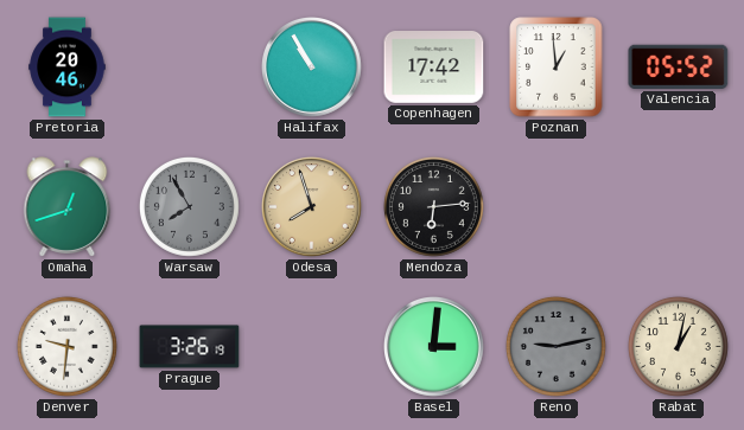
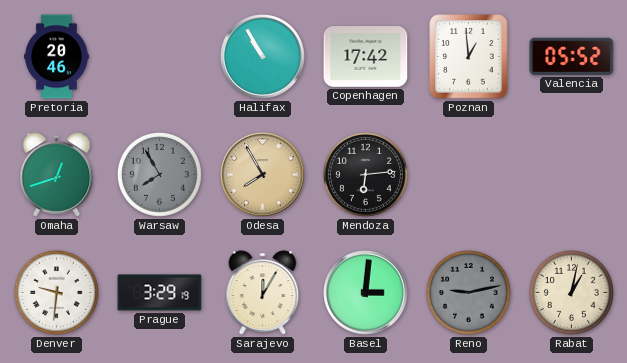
Odesa: 7:57 -> 7:55 (263, 175)
Prague: 3:26 -> 3:29 (160, 293)
Sarajevo: none -> 12:05 (263, 293)
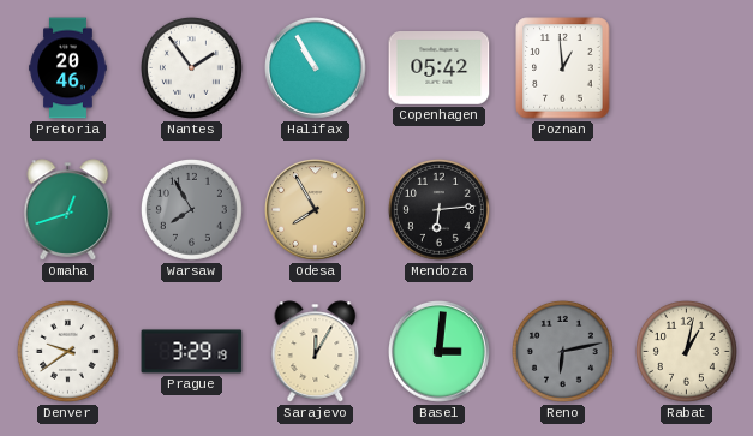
Nantes: none -> 1:54 (191, 67)
Copenhagen: 17:42 -> 05:42 (440, 68)
Valencia: 05:52 -> none (572, 56)
Denver: 9:31 -> 9:39 (67, 351)
Reno: 9:13 -> 6:13 (562, 351)
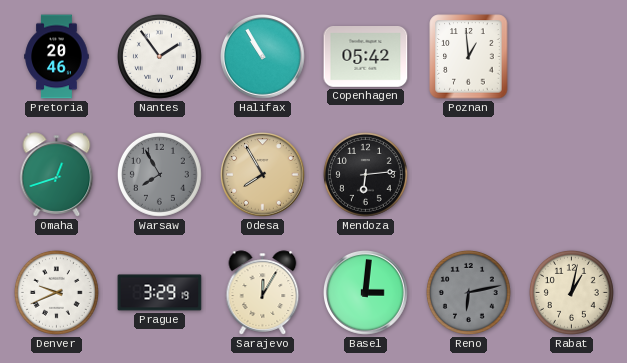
Denver: 9:39 -> 9:41 (56, 292)
